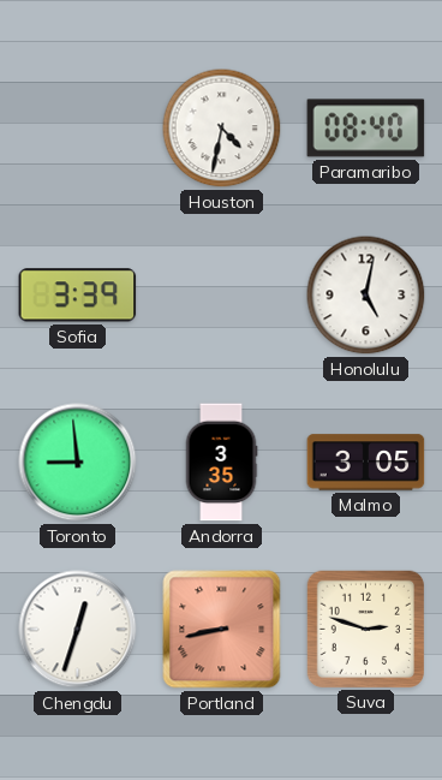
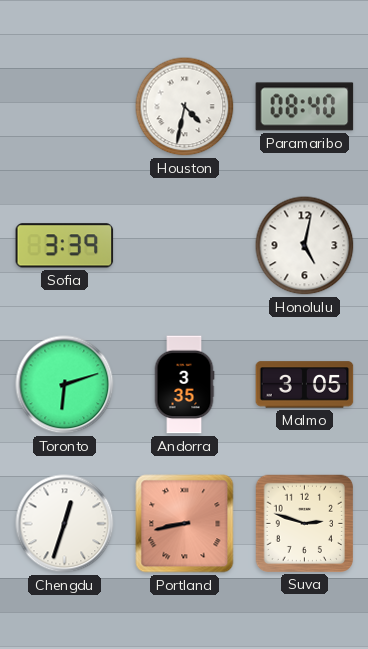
Toronto: 8:59 -> 6:12 (65, 385)
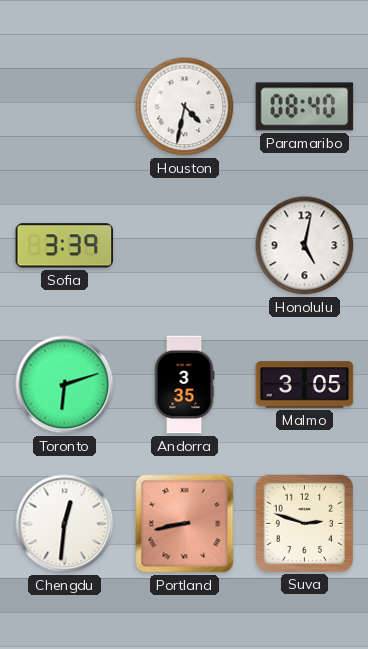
Chengdu: 12:33 -> 12:31 (65, 524)
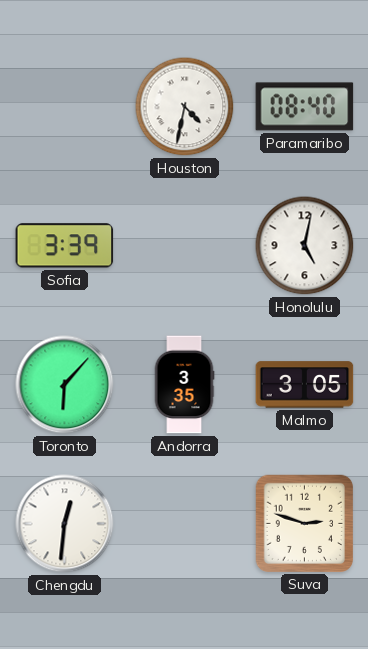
Toronto: 6:12 -> 6:07 (65, 385)
Portland: 8:43 -> none (185, 524)
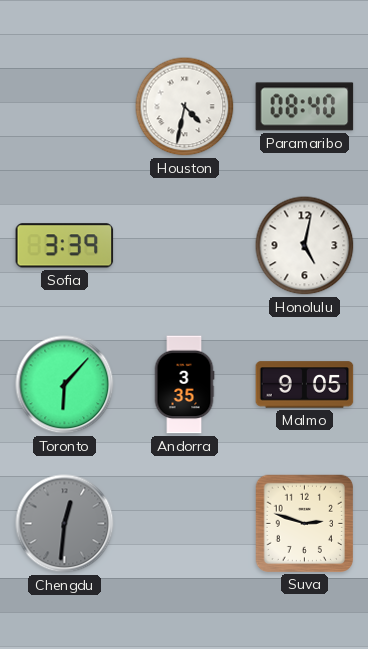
Malmo: 3:05 -> 9:05 (305, 385)
Chengdu dial: white -> grey (65, 524)
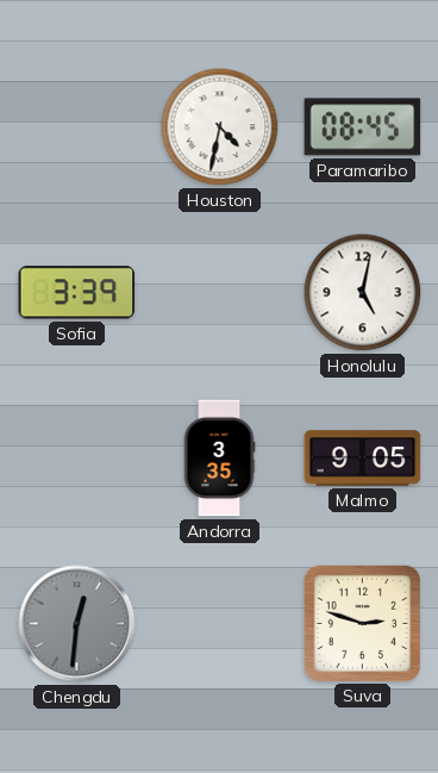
Paramaribo: 08:40 -> 08:45 (363, 127)
Toronto: 6:07 -> none (65, 385)
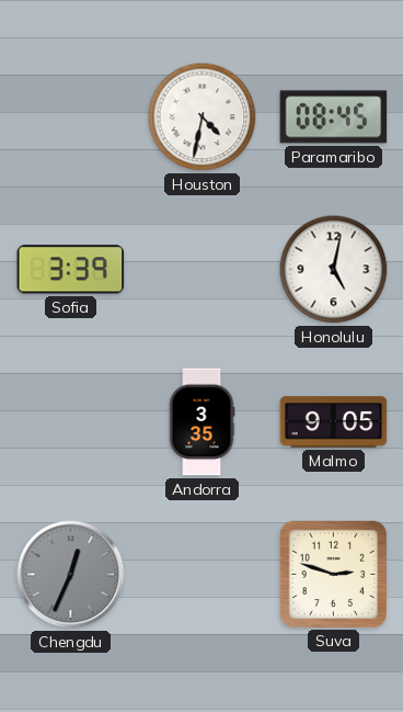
Chengdu: 12:31 -> 12:34 (71, 575)
